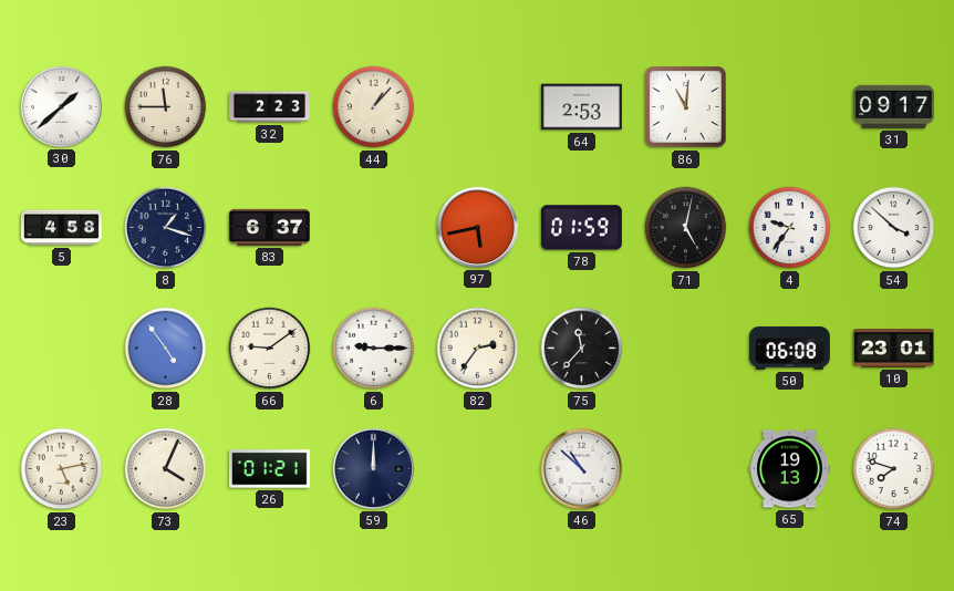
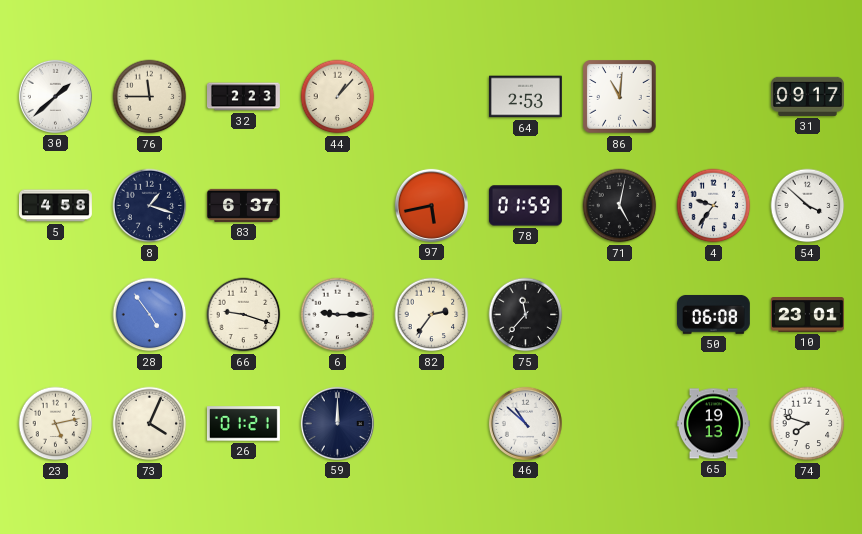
66: 9:09 -> 9:18 (244, 315)
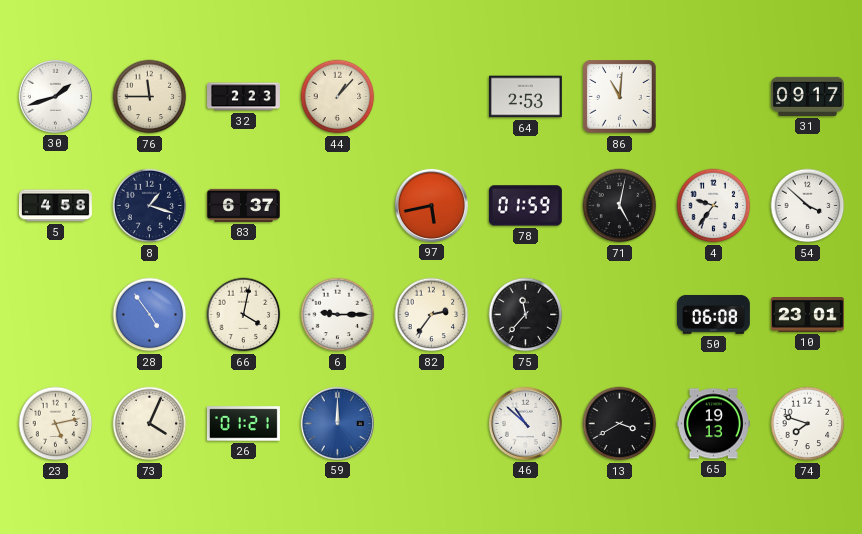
30: 1:38 -> 1:42 (55, 96)
66: 9:18 -> 4:02 (244, 315)
59 dial: navy -> blue (337, 423)
13: none -> 3:40 (620, 424)
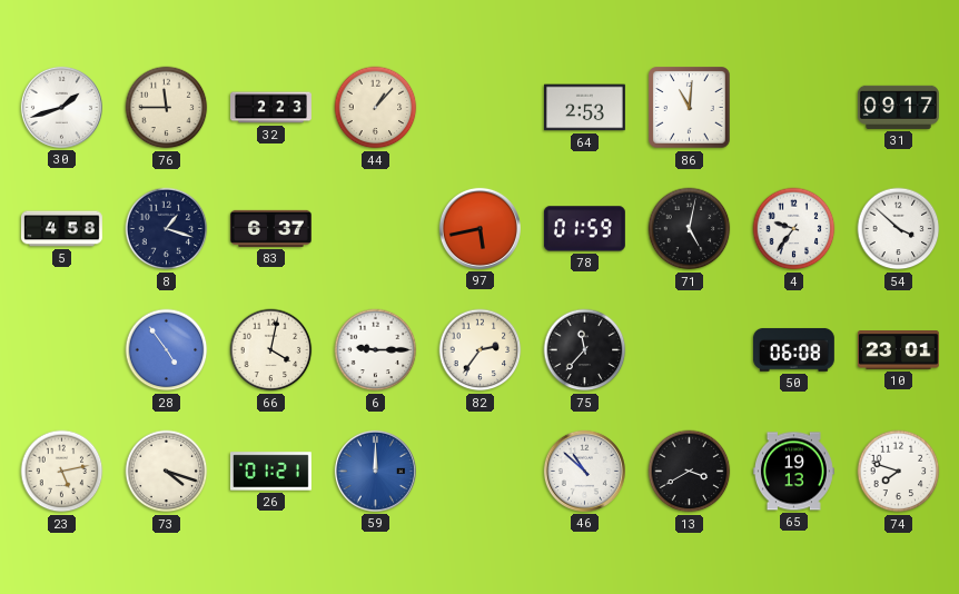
73: 4:04 -> 4:18 (167, 472)
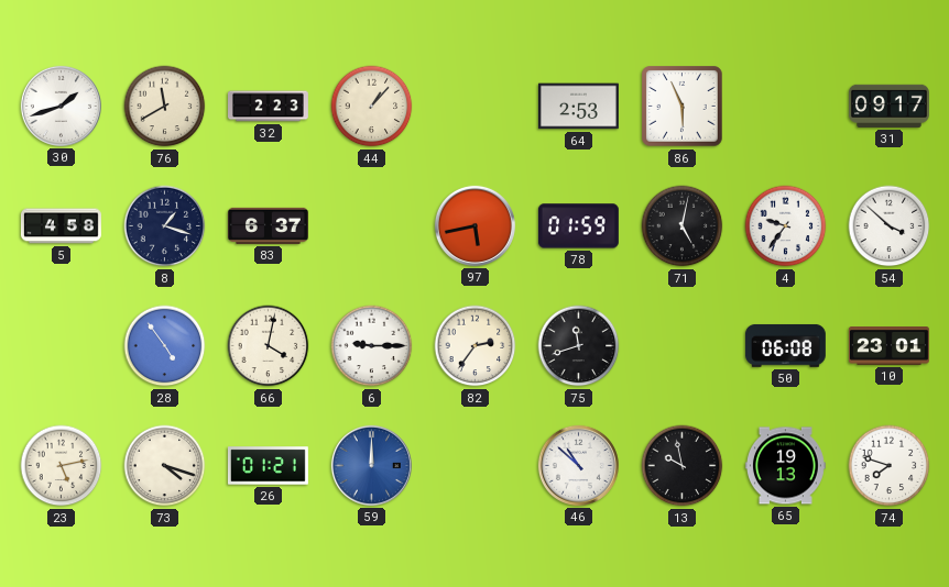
76: 11:45 -> 11:40 (165, 107)
86: 11:01 -> 5:56 (683, 107)
75: 11:37 -> 11:42 (579, 346)
13: 3:40 -> 9:58 (683, 466)
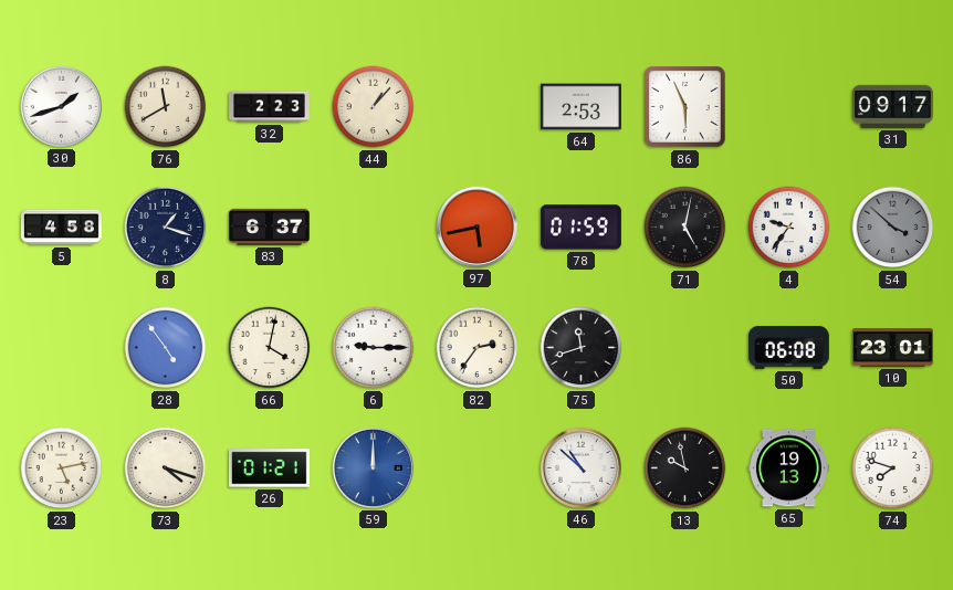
54 dial: white -> grey (893, 228)
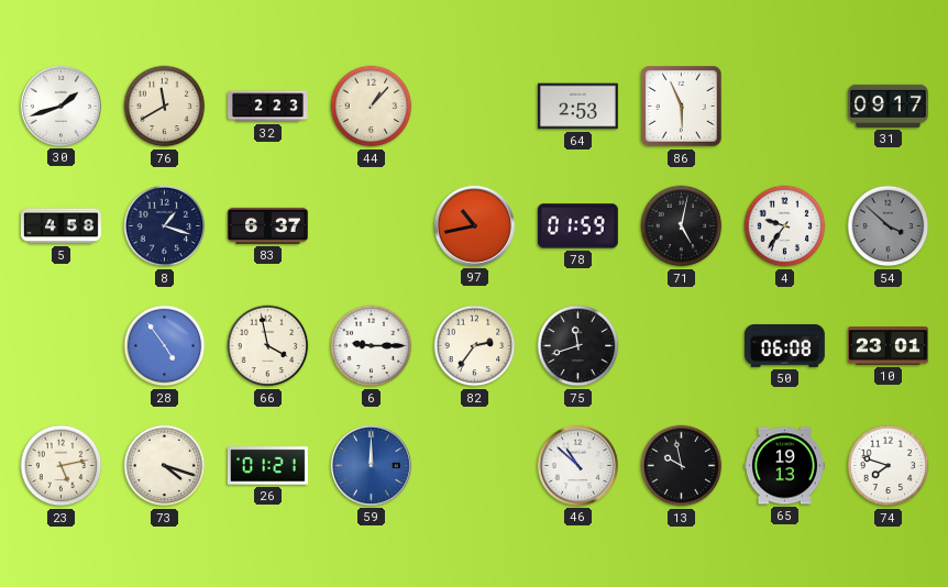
97: 5:43 -> 10:43 (474, 225)
66: 4:02 -> 3:58 (268, 346)
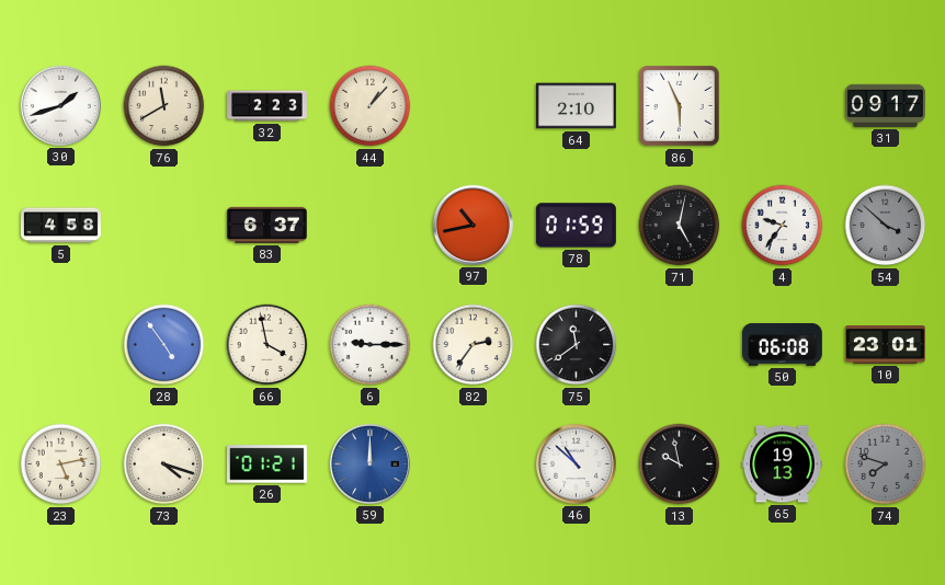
64: 2:53 -> 2:10 (576, 106)
8: 1:18 -> none (165, 226)
75: 11:42 -> 11:39 (577, 345)
74 dial: white -> grey (886, 464)
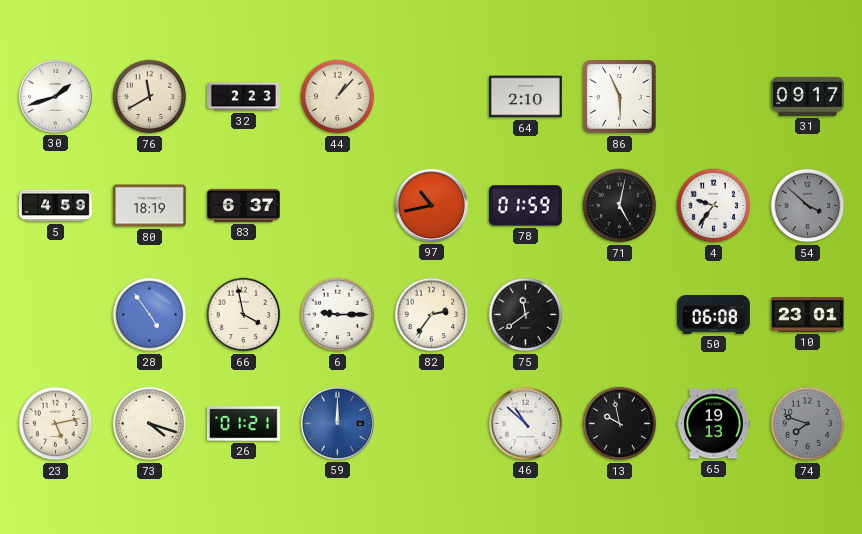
5: 4:58 -> 4:59 (55, 206)
80: none -> 18:19 (149, 206)
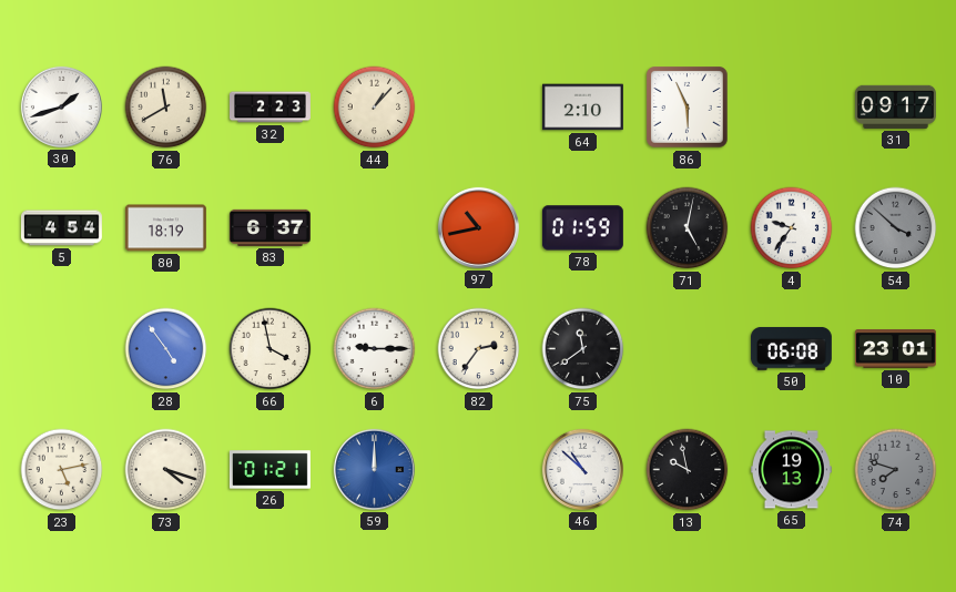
5: 4:59 -> 4:54 (61, 228)
